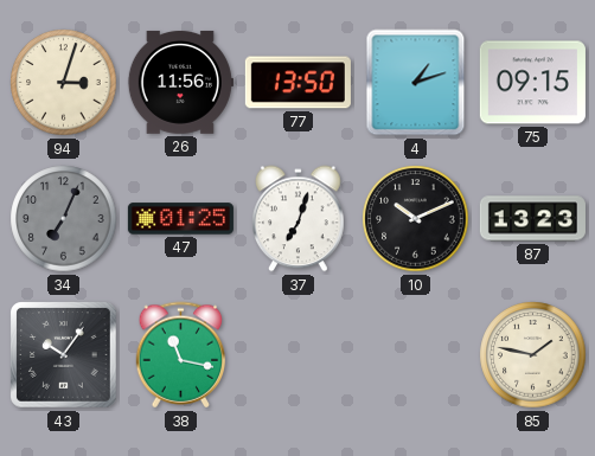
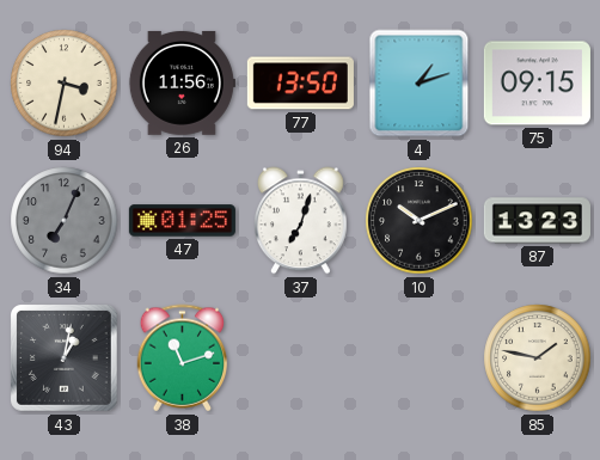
94: 3:03 -> 3:32 (65, 84)
43: 10:06 -> 1:02 (65, 358)
38: 11:17 -> 11:12 (183, 358)
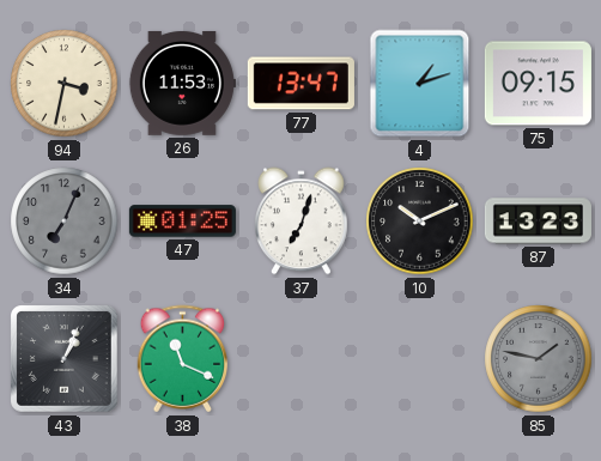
26: 11:56 -> 11:53 (182, 83)
77: 13:50 -> 13:47 (300, 84)
43: 1:02 -> 1:04 (65, 359)
38: 11:12 -> 11:19 (183, 359)
85 dial: cream -> grey (539, 359)
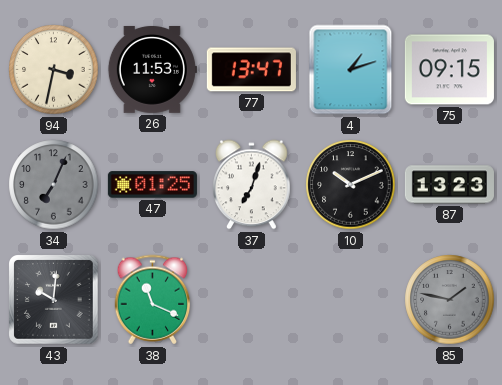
43: 1:04 -> 10:01 (54, 300)
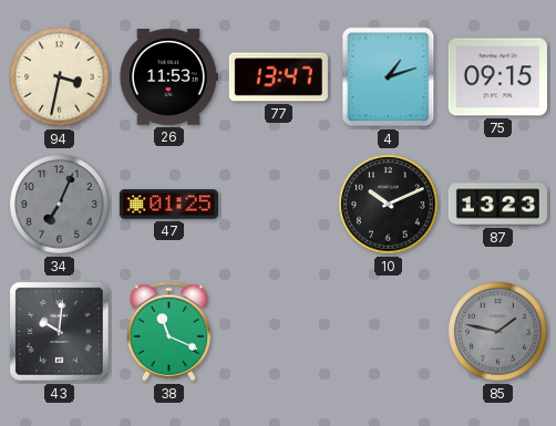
37: 7:03 -> none (252, 185)
